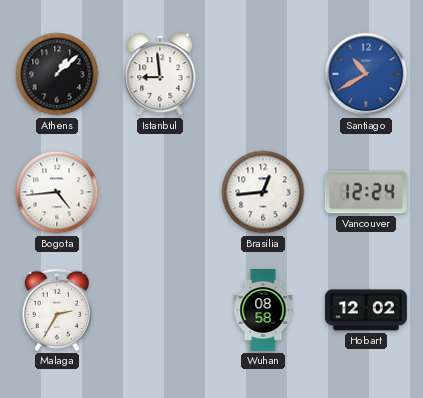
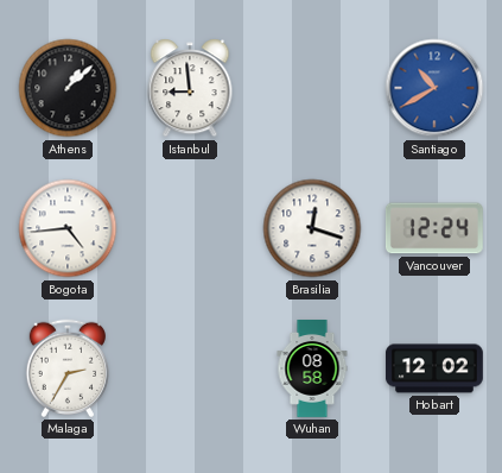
Brasilia: 12:44 -> 12:18 (312, 228)
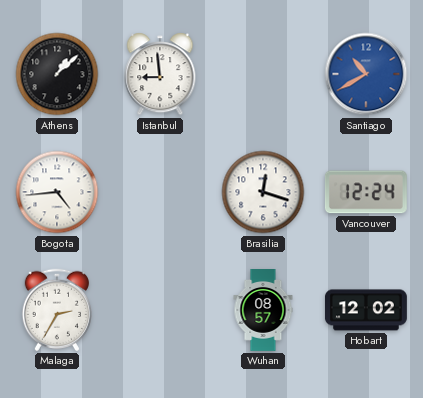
Wuhan: 08:58 -> 08:57 (263, 311)
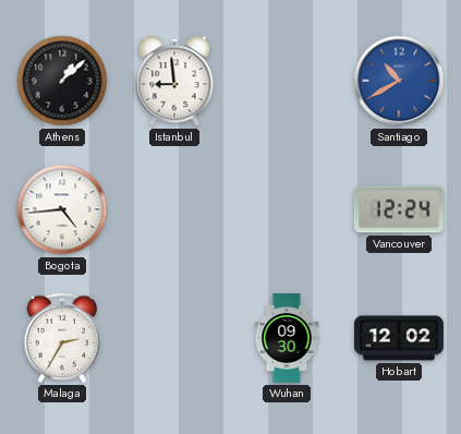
Brasilia: 12:18 -> none (263, 192)
Wuhan: 08:57 -> 09:30 (287, 339)
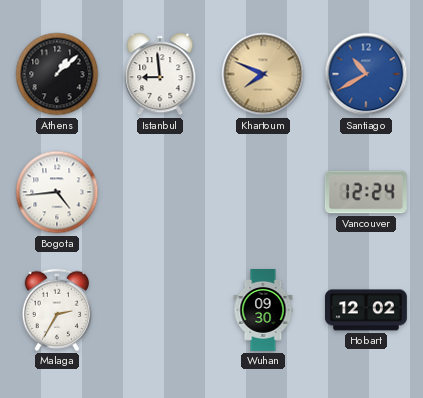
Khartoum: none -> 7:49 (263, 74)
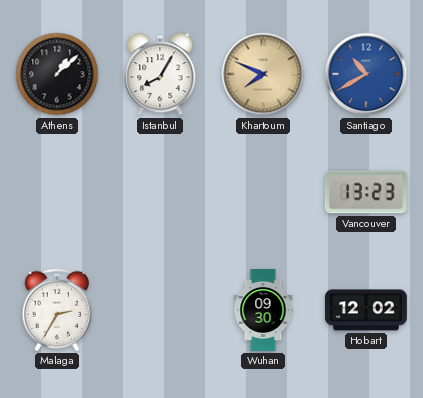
Istanbul: 8:59 -> 8:05 (160, 74)
Bogota: 4:44 -> none (57, 192)
Vancouver: 12:24 -> 13:23 (366, 192)
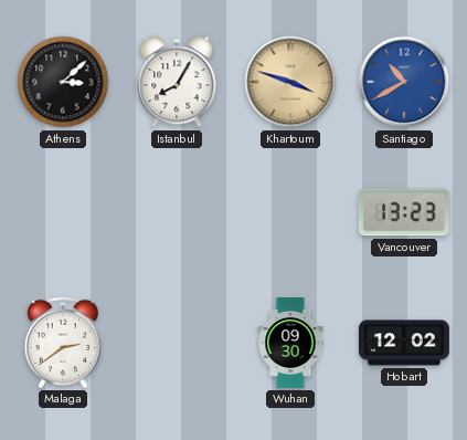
Athens: 1:08 -> 3:08 (63, 82)
Khartoum: 7:49 -> 3:48 (290, 82)
Malaga: 2:35 -> 2:39 (62, 343)
